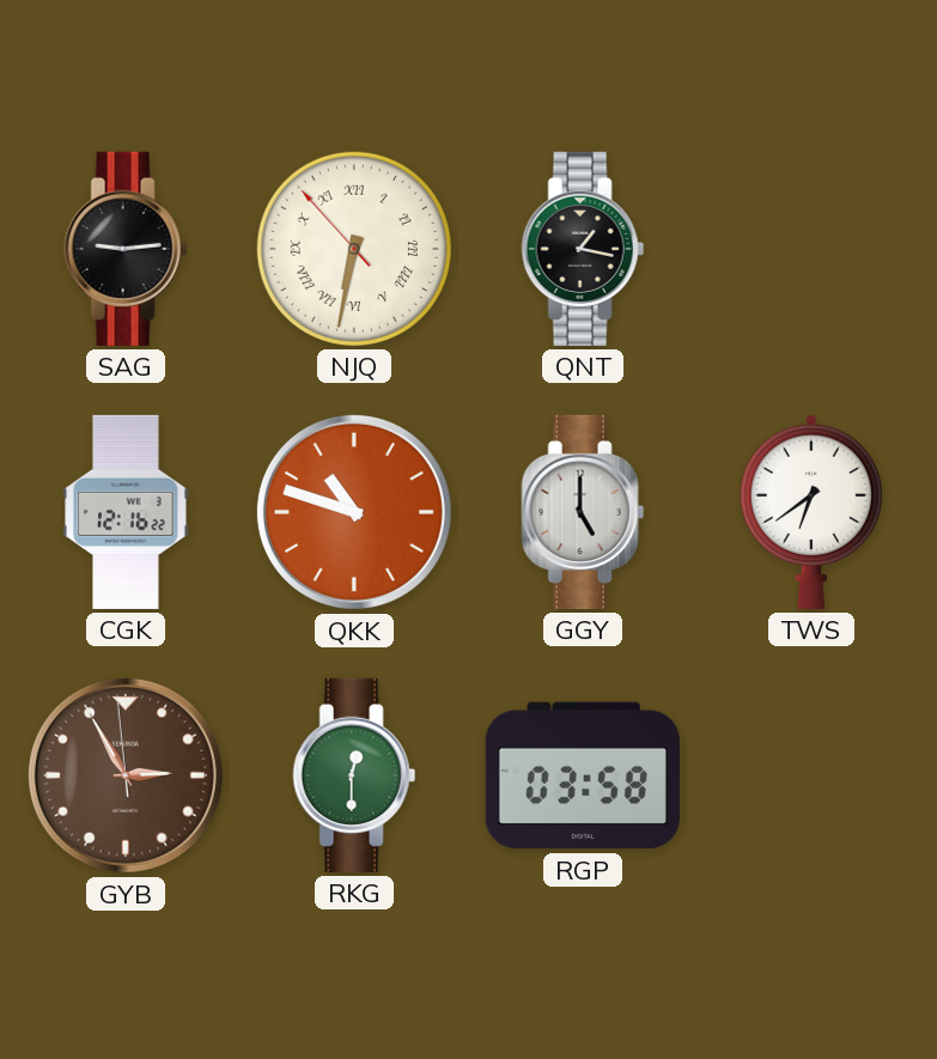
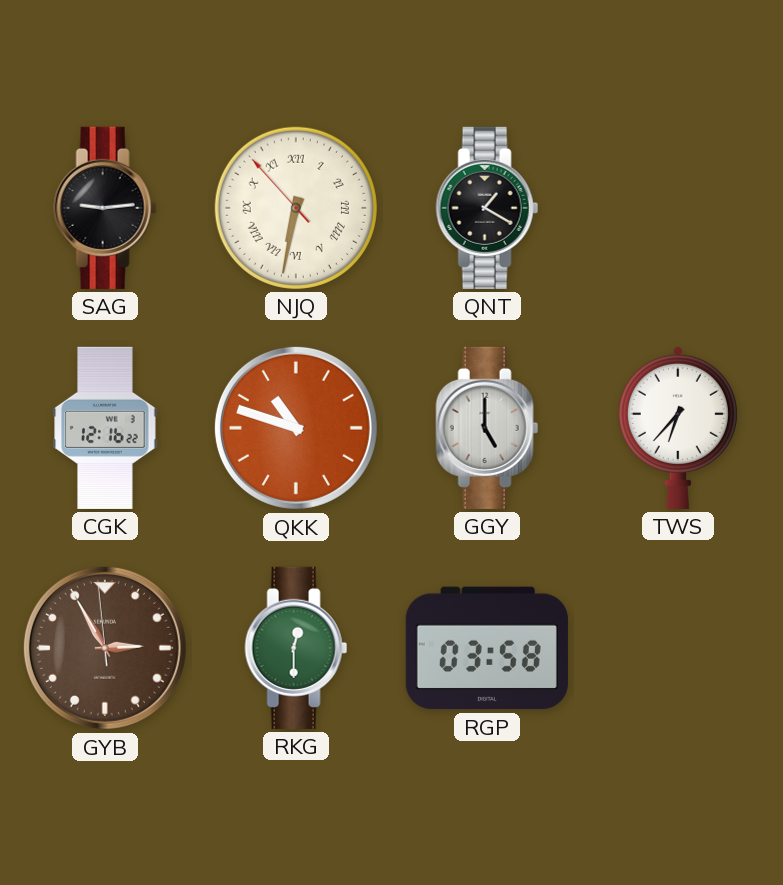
QNT: 1:17 -> 1:20 (487, 208)
TWS: 6:39 -> 6:37 (678, 427)
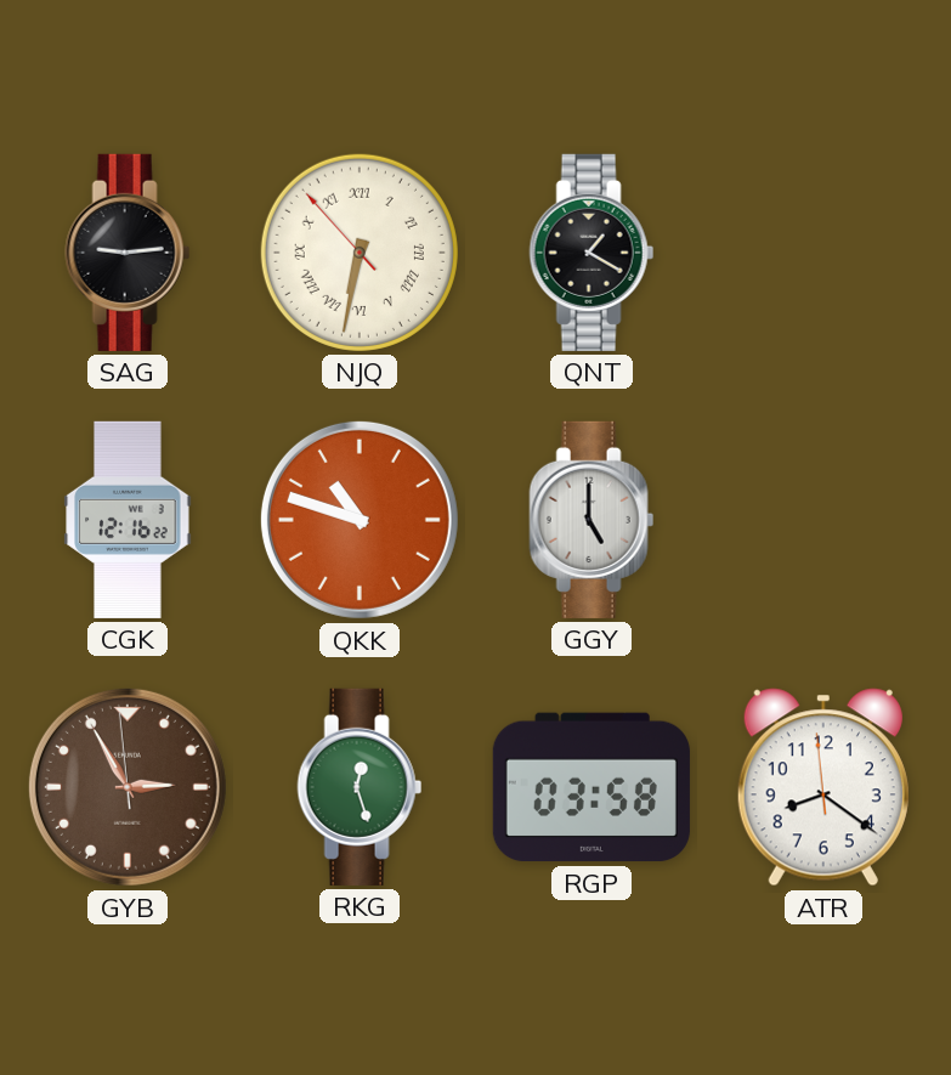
TWS: 6:37 -> none (678, 427)
RKG: 12:30 -> 12:27 (360, 787)
ATR: none -> 8:20 (823, 787)
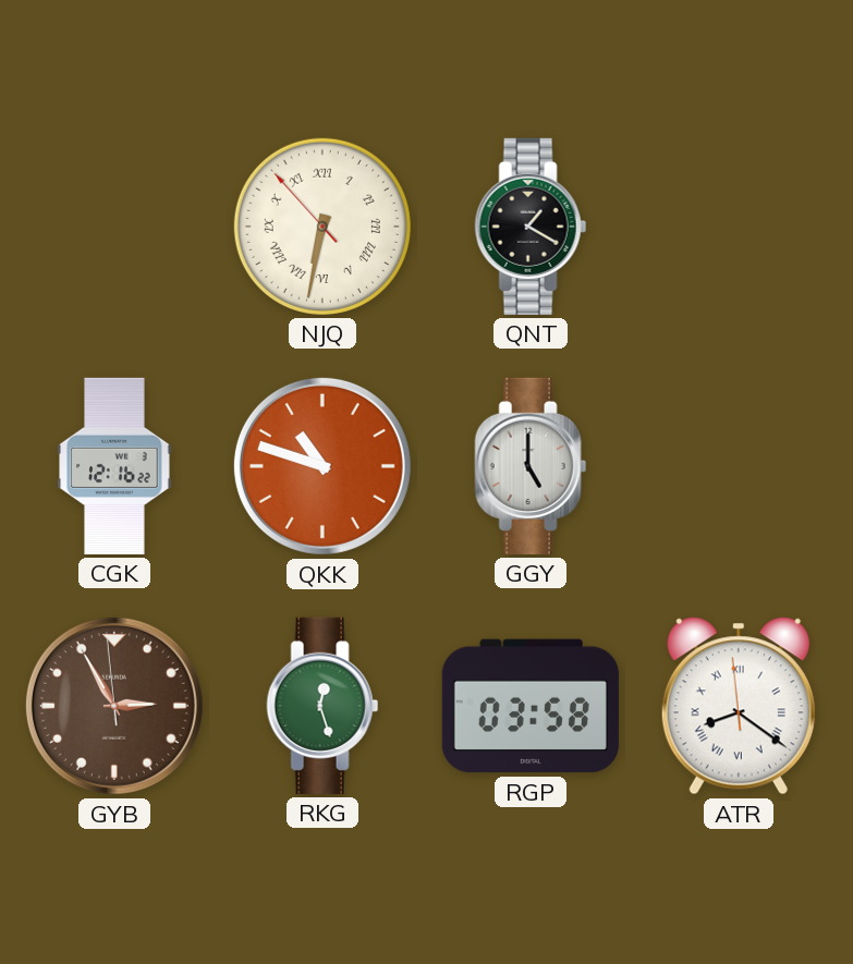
SAG: 9:14 -> none (128, 253)
ATR numerals: Arabic -> Roman (739, 706)
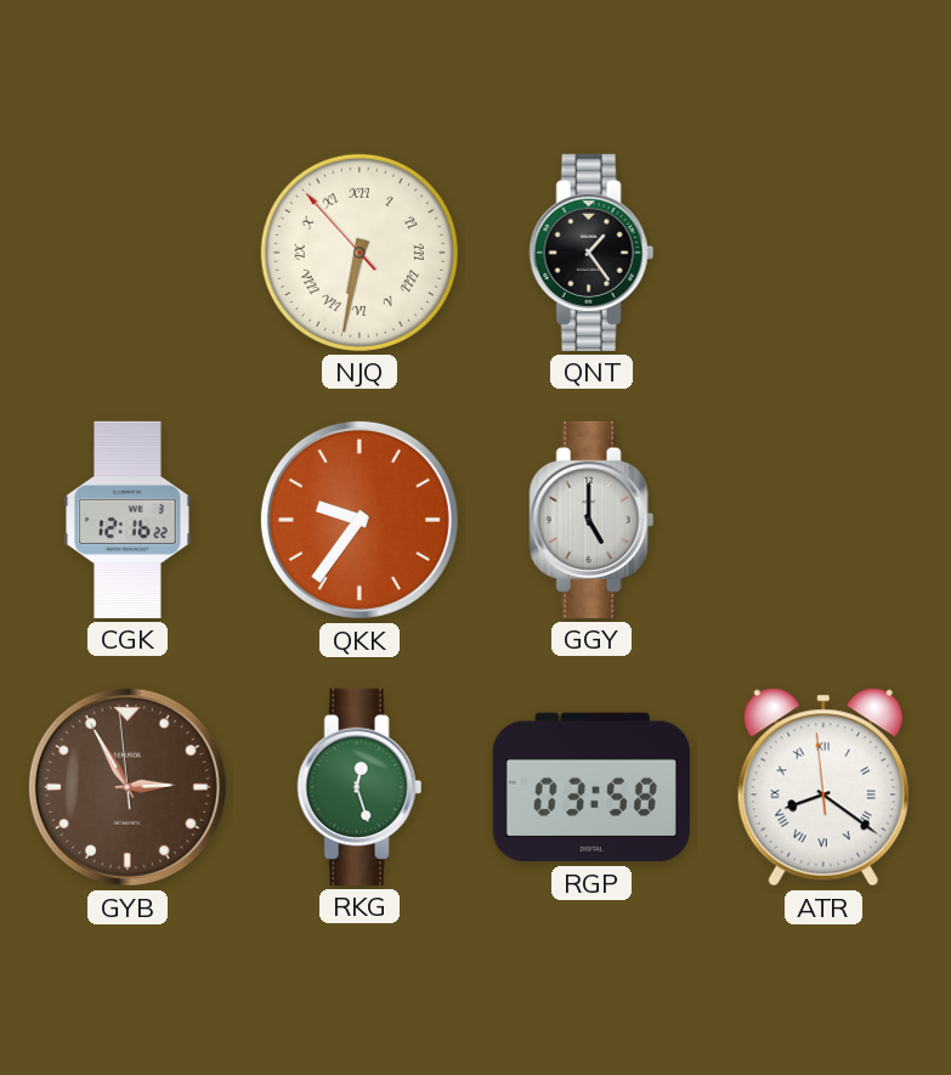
QNT: 1:20 -> 1:24 (591, 253)
QKK: 10:48 -> 9:36 (360, 520)
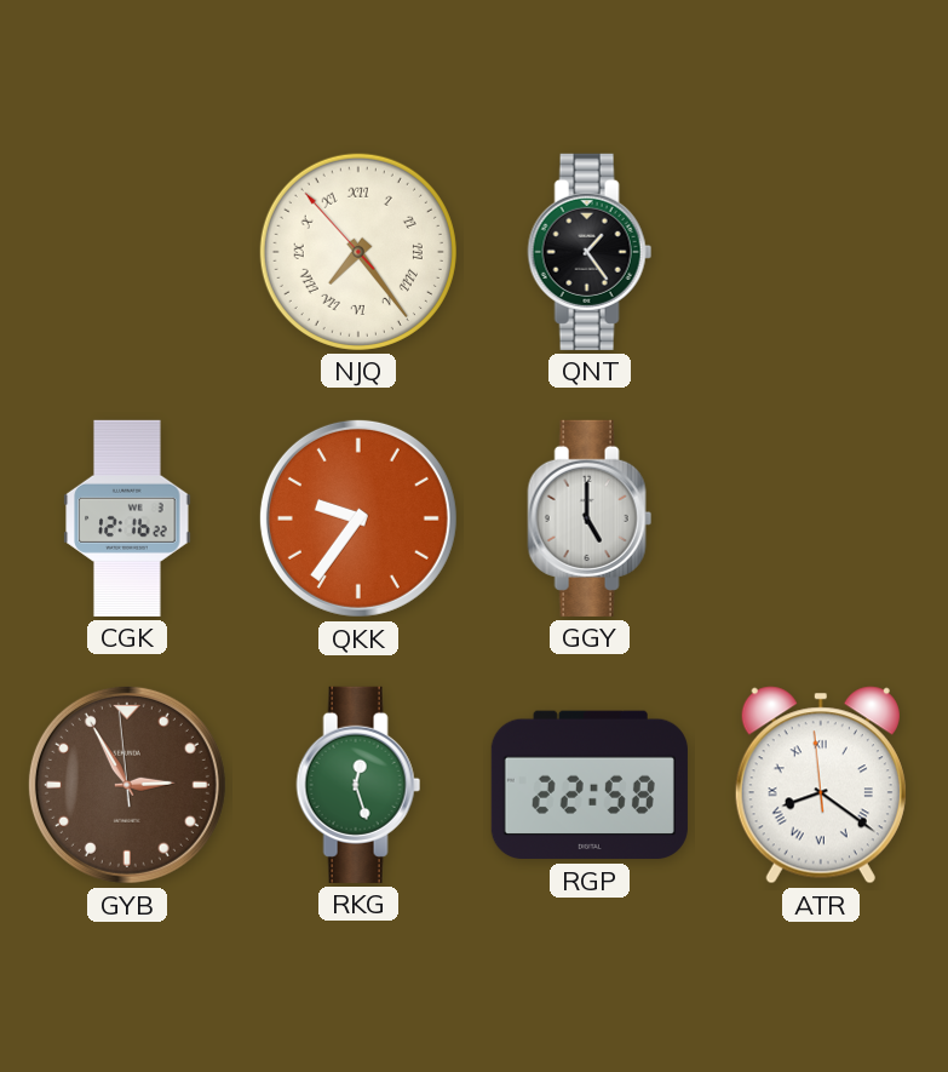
NJQ: 6:31 -> 7:23 (358, 252)
RGP: 03:58 -> 22:58 (590, 785)
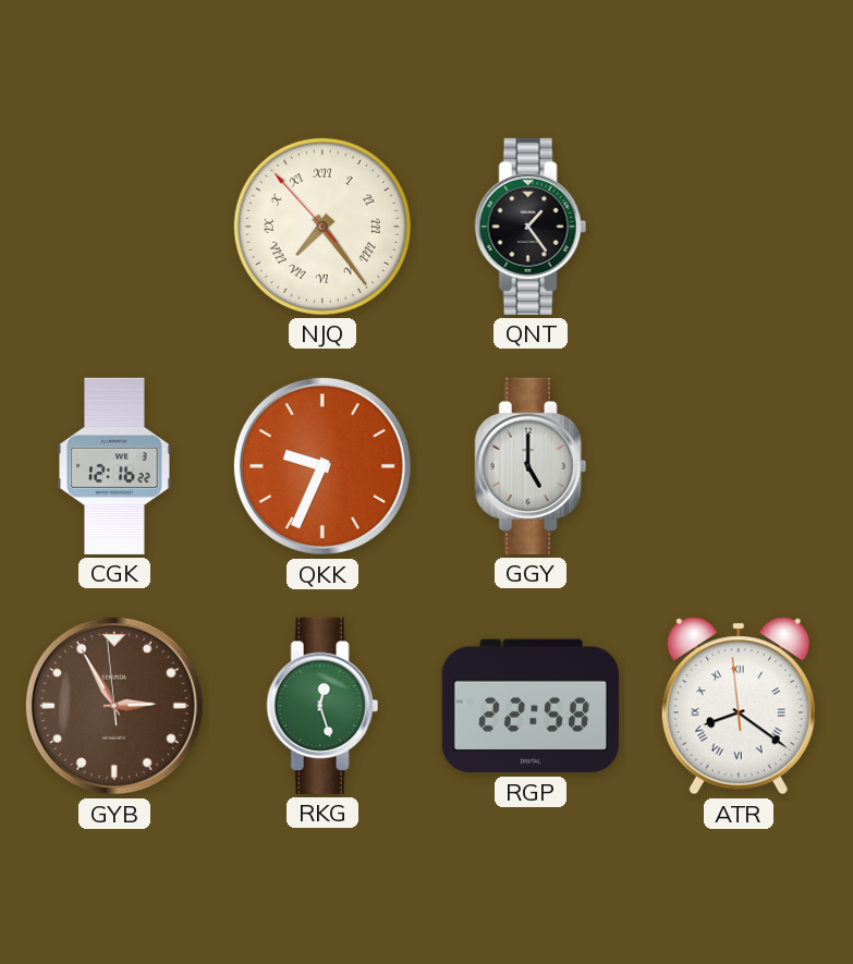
QKK: 9:36 -> 9:34 (322, 466)
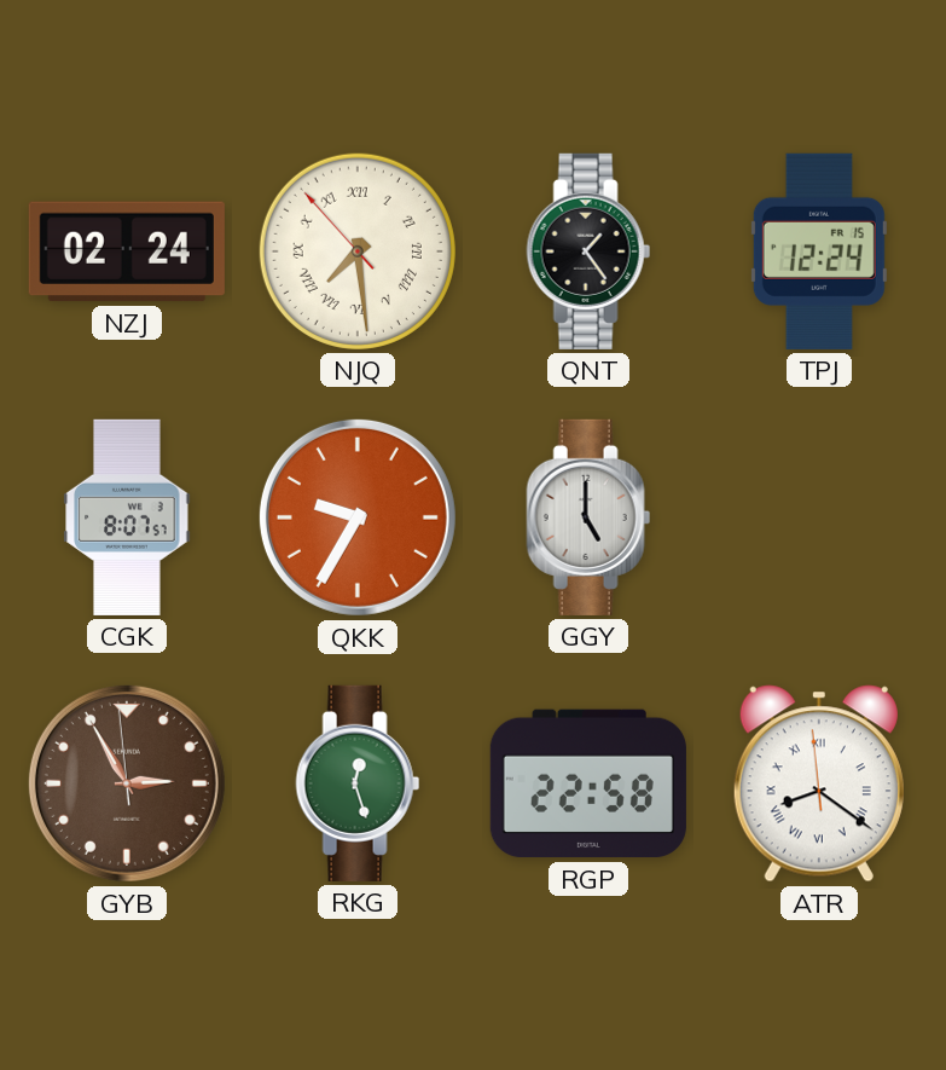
NZJ: none -> 02:24 (127, 251)
NJQ: 7:23 -> 7:28 (358, 251)
TPJ: none -> 12:24 (819, 251)
CGK: 12:16 -> 8:07 (127, 517)
QKK: 9:34 -> 9:35 (358, 517)
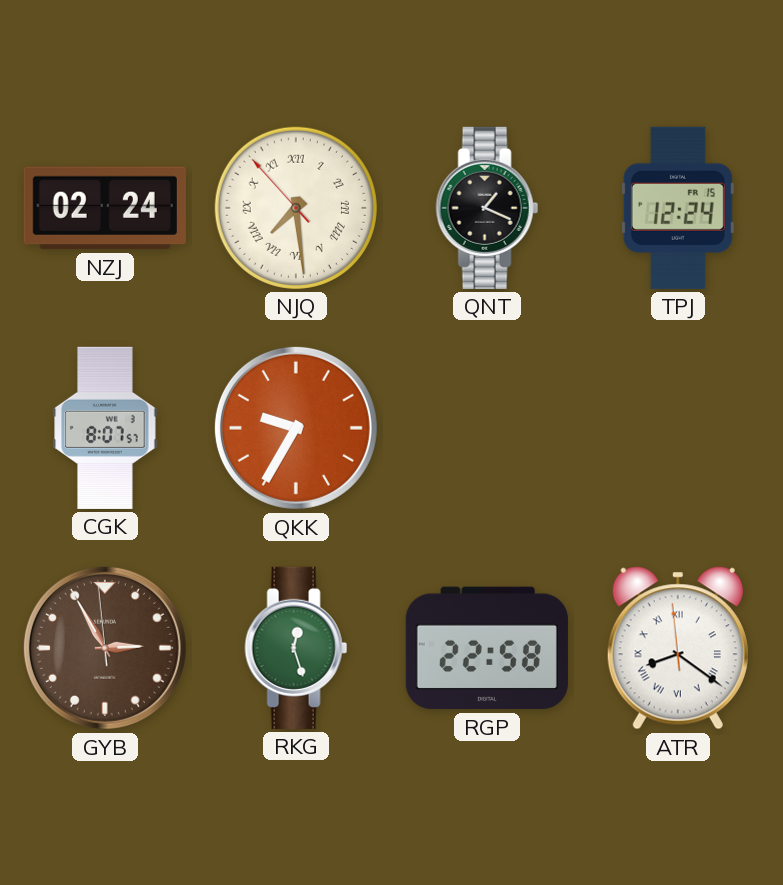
QNT: 1:24 -> 1:19 (487, 208)
GGY: 5:00 -> none (588, 517)
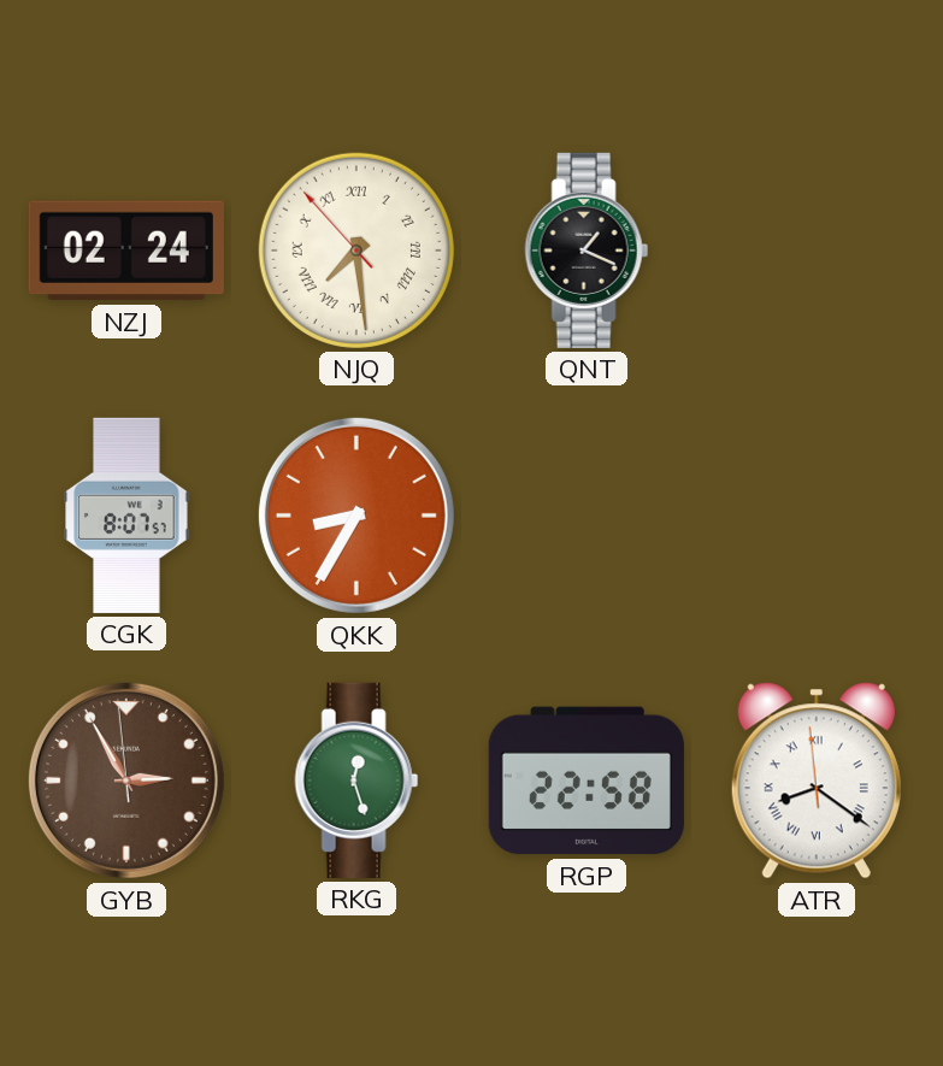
TPJ: 12:24 -> none (678, 208)
QKK: 9:35 -> 8:35 (356, 516)
